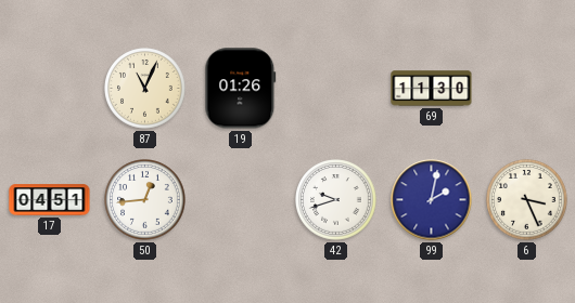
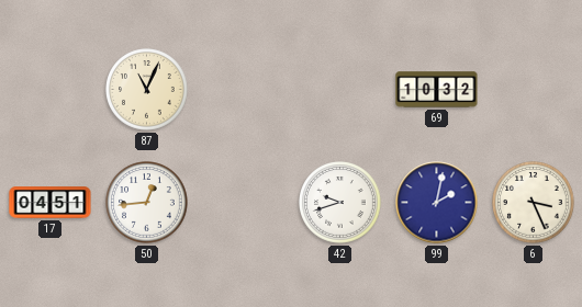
19: 01:26 -> none (241, 89)
69: 11:30 -> 10:32 (437, 90)
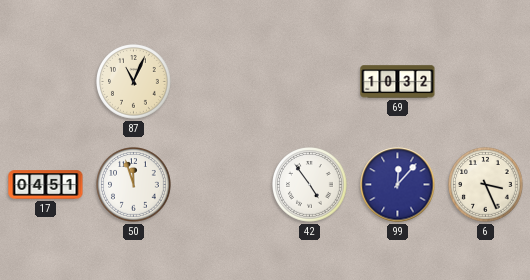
50: 12:44 -> 11:57 (134, 185)
42: 9:42 -> 4:54 (310, 185)
99: 2:02 -> 12:07 (398, 185)
